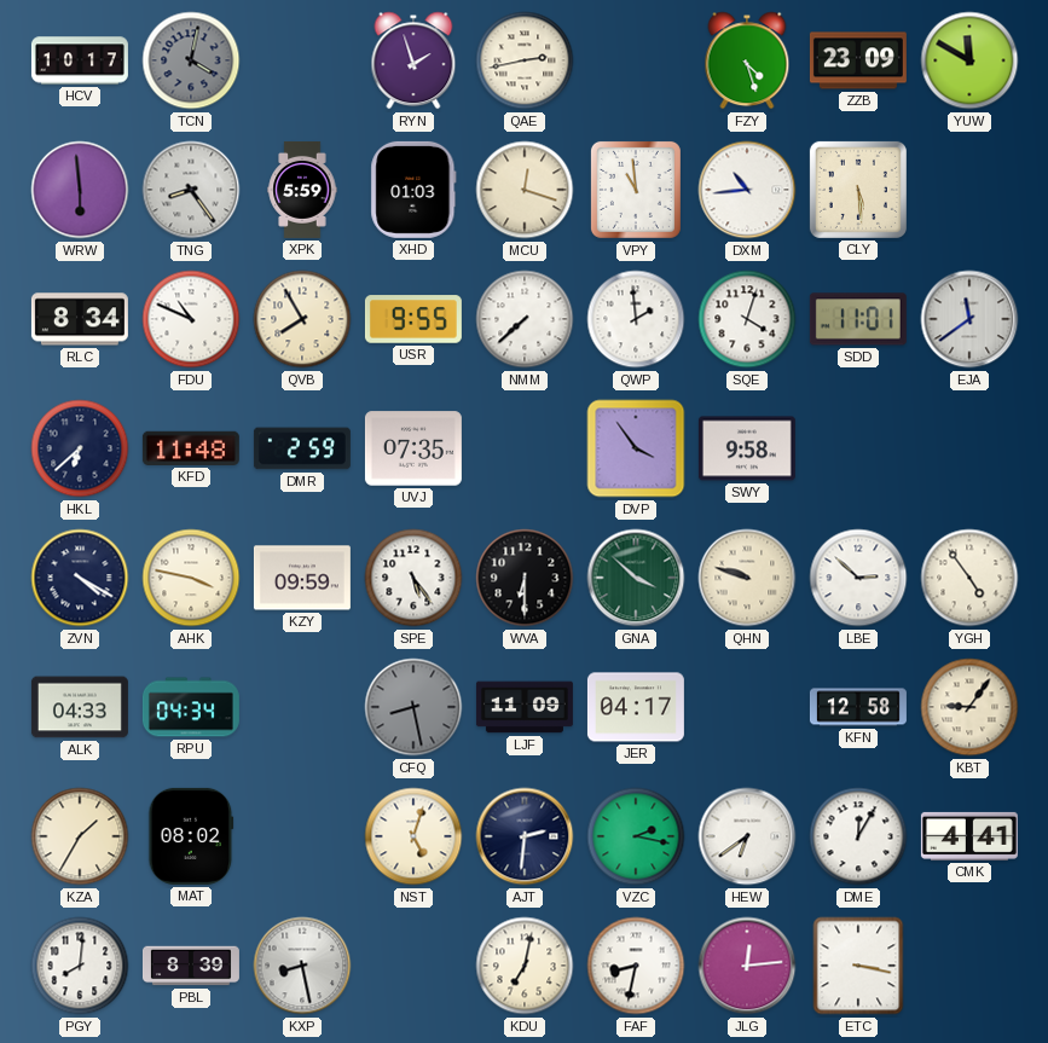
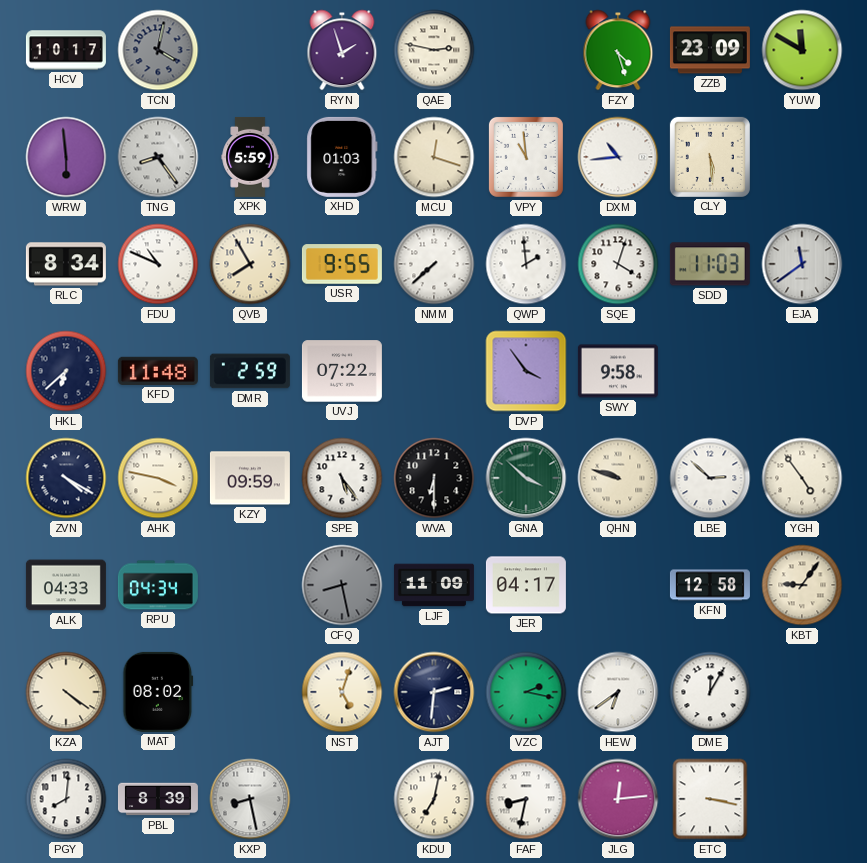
QAE: 2:43 -> 2:47 (434, 50)
SDD: 11:01 -> 11:03 (710, 264)
UVJ: 07:35 -> 07:22 (342, 371)
KZA: 1:35 -> 4:21 (66, 692)
CMK: 4:41 -> none (969, 836)
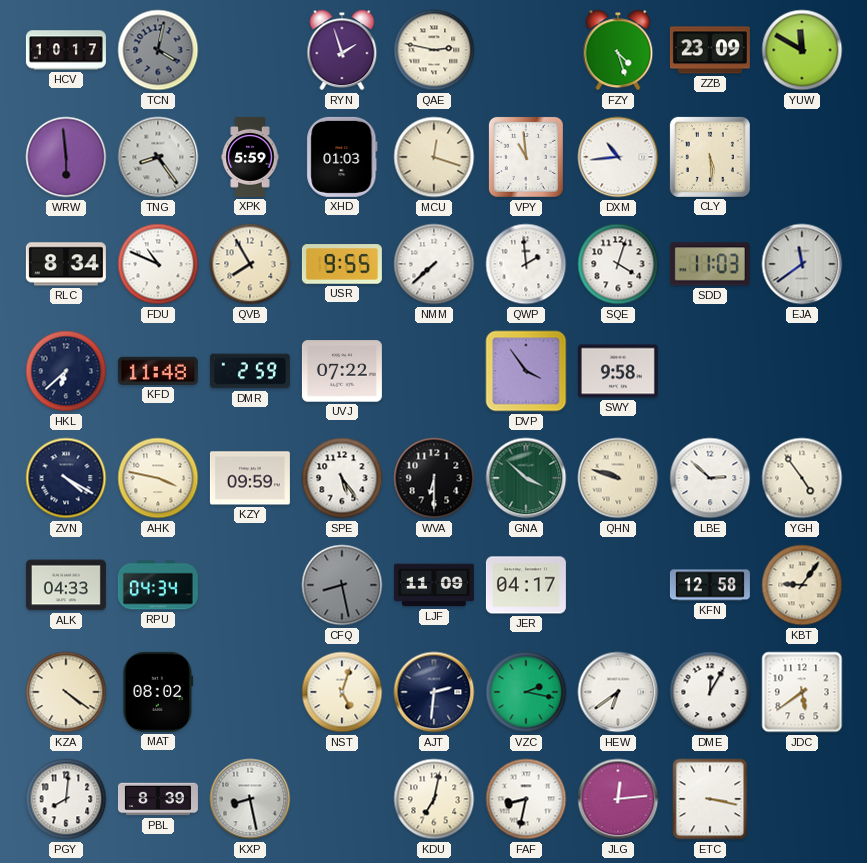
JDC: none -> 5:39 (802, 692)
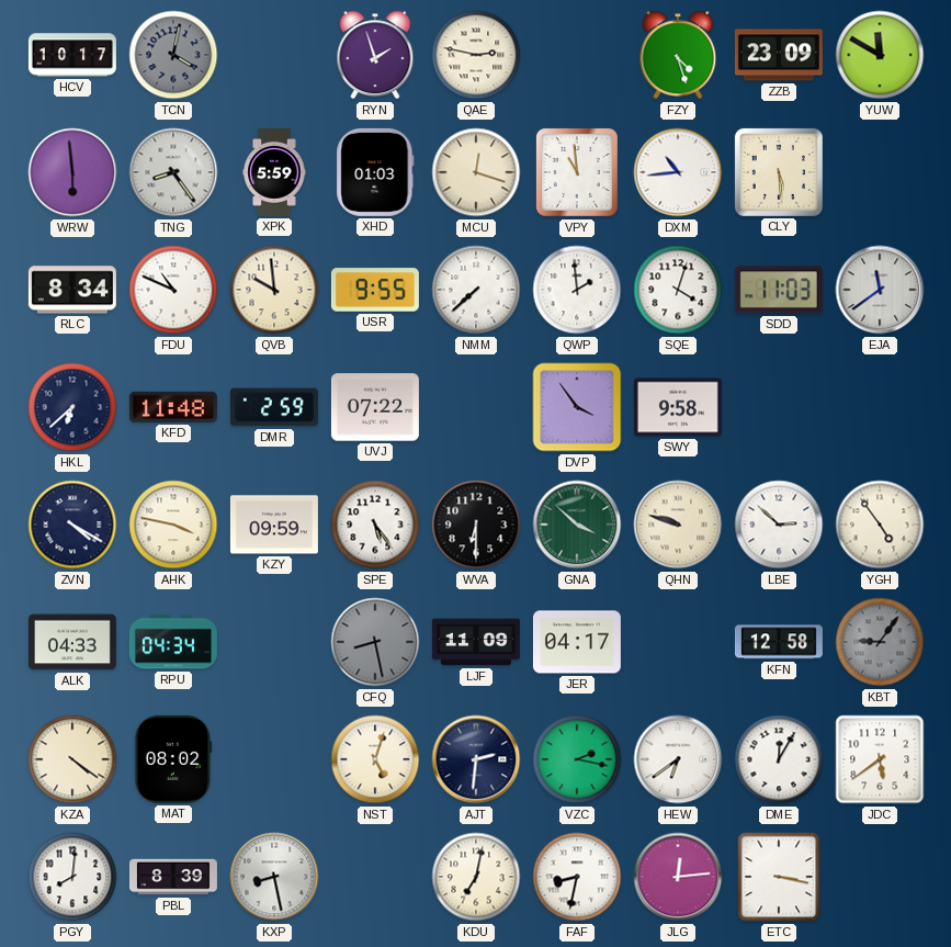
QVB: 7:55 -> 9:59 (274, 290)
KBT dial: cream -> grey (880, 642)
